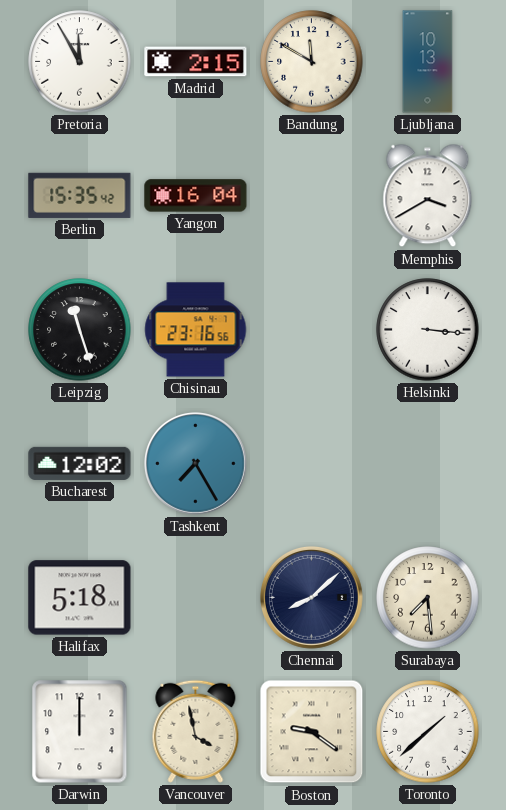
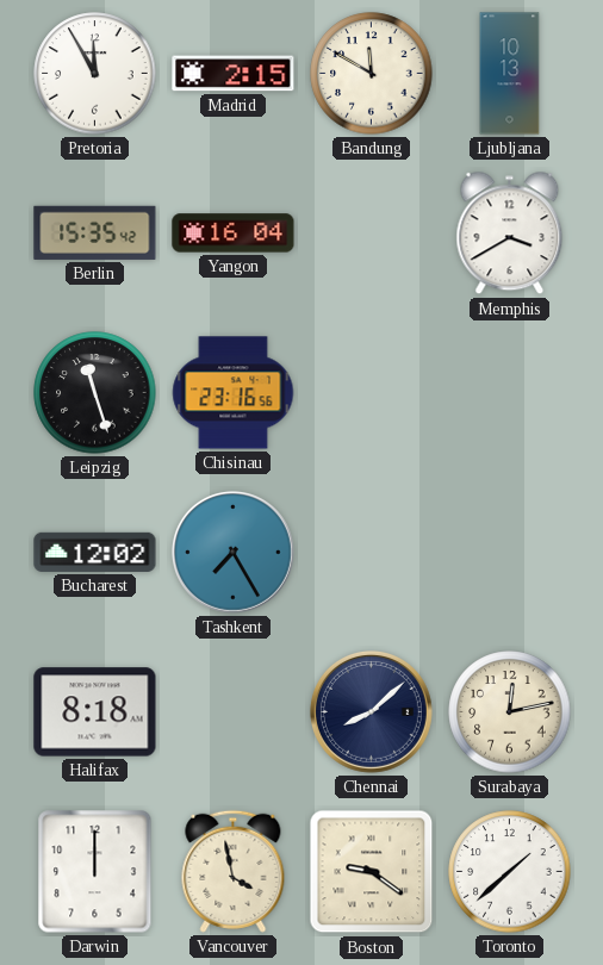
Helsinki: 3:16 -> none (428, 330)
Halifax: 5:18 -> 8:18 (95, 712)
Surabaya: 7:29 -> 12:13 (510, 712)
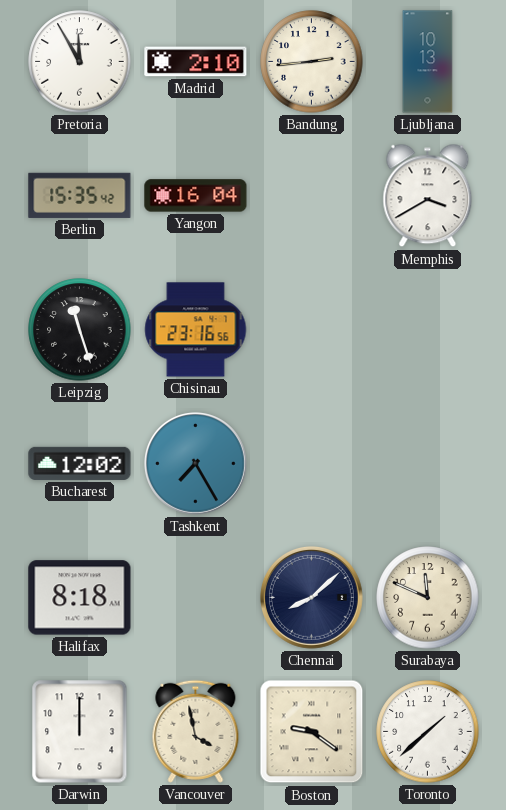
Madrid: 2:15 -> 2:10 (196, 62)
Bandung: 11:50 -> 2:44 (312, 62)
Surabaya: 12:13 -> 11:49 (428, 598)
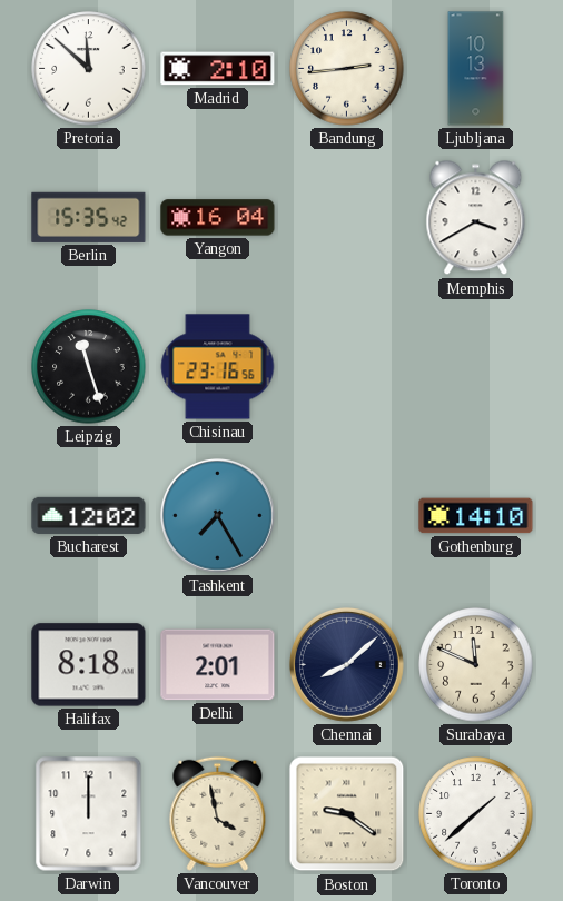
Pretoria: 11:55 -> 11:52 (89, 69)
Gothenburg: none -> 14:10 (476, 516)
Delhi: none -> 2:01 (218, 665)
